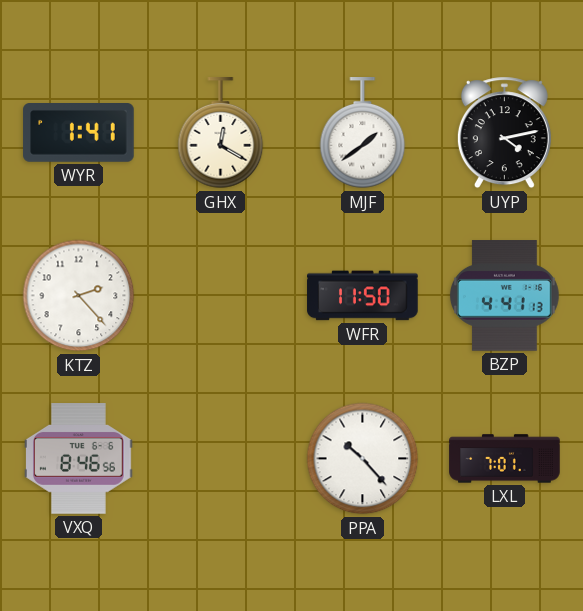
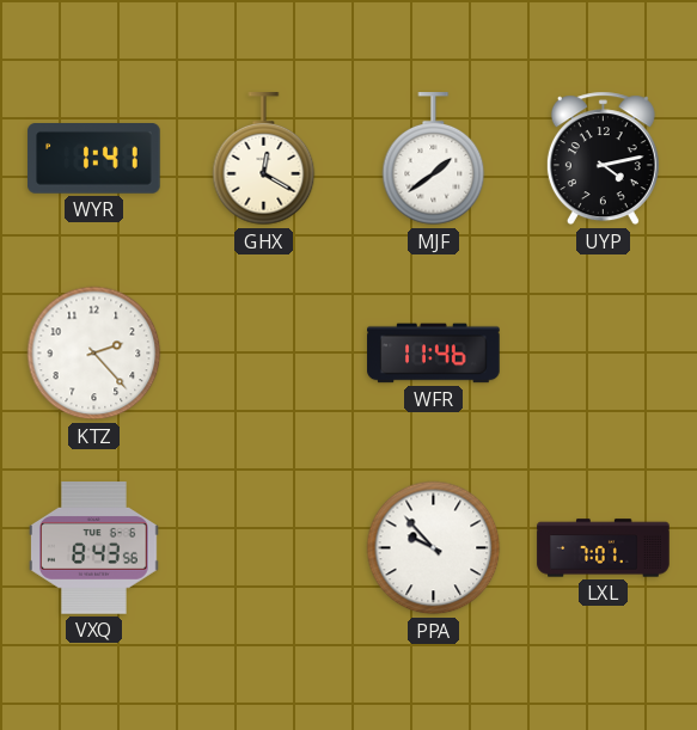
WFR: 11:50 -> 11:46 (434, 354)
BZP: 4:41 -> none (504, 296)
VXQ: 8:46 -> 8:43 (94, 548)
PPA: 10:23 -> 9:53 (434, 548)
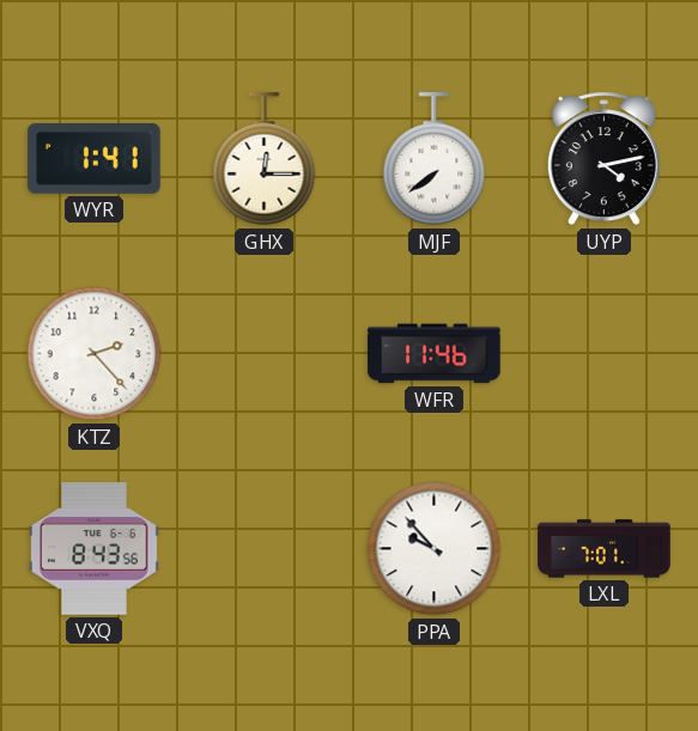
GHX: 12:20 -> 12:15 (265, 159)
MJF: 1:39 -> 7:39 (435, 159)
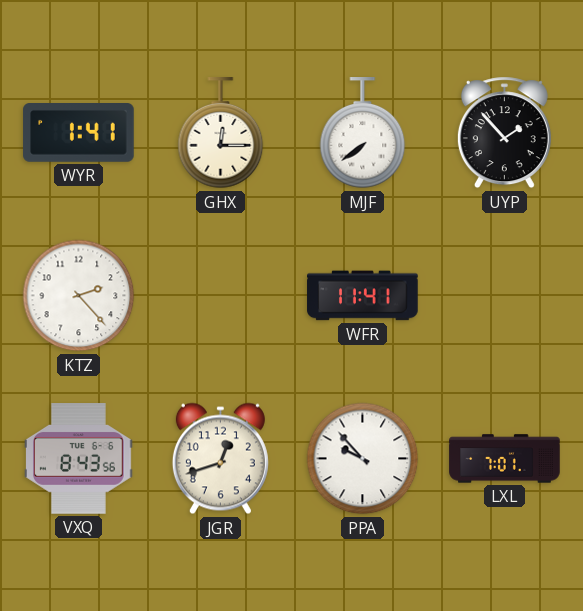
UYP: 4:13 -> 1:53 (504, 133)
WFR: 11:46 -> 11:41 (363, 296)
JGR: none -> 12:42 (220, 459)
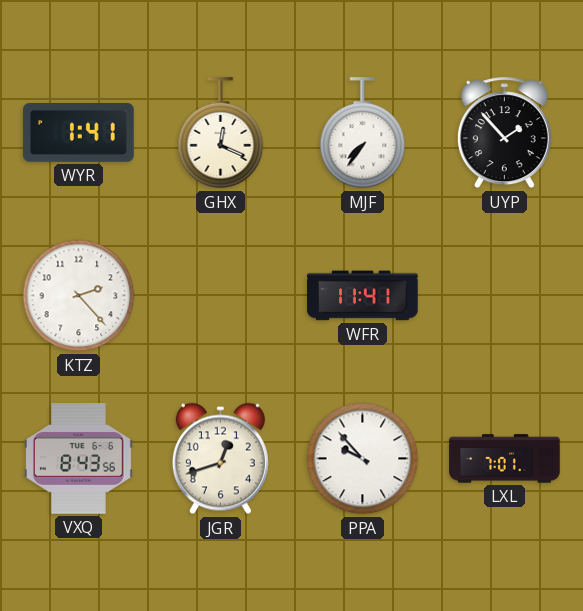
GHX: 12:15 -> 12:19 (221, 133)
MJF: 7:39 -> 7:36 (363, 133)
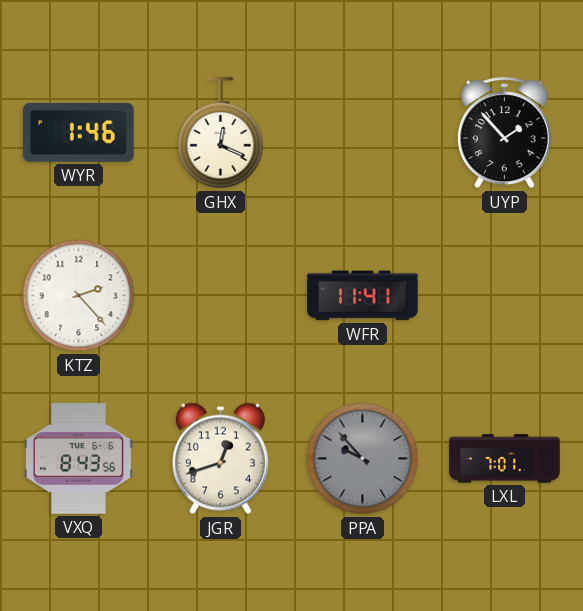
WYR: 1:41 -> 1:46 (79, 133)
MJF: 7:36 -> none (363, 133)
PPA dial: white -> grey (363, 459)
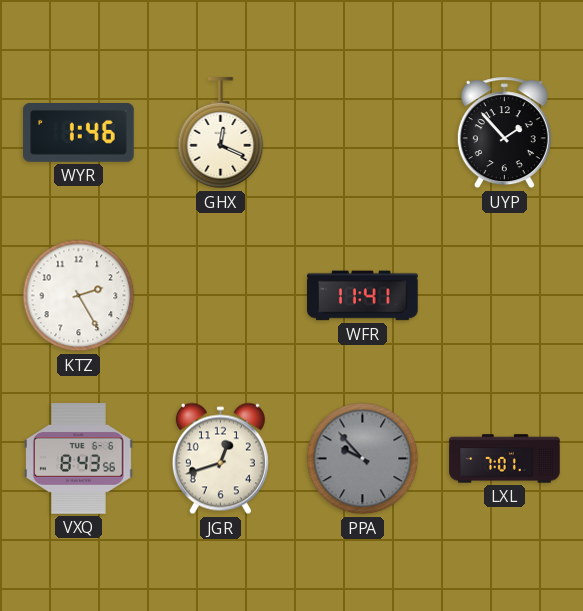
KTZ: 2:23 -> 2:25 (79, 296)
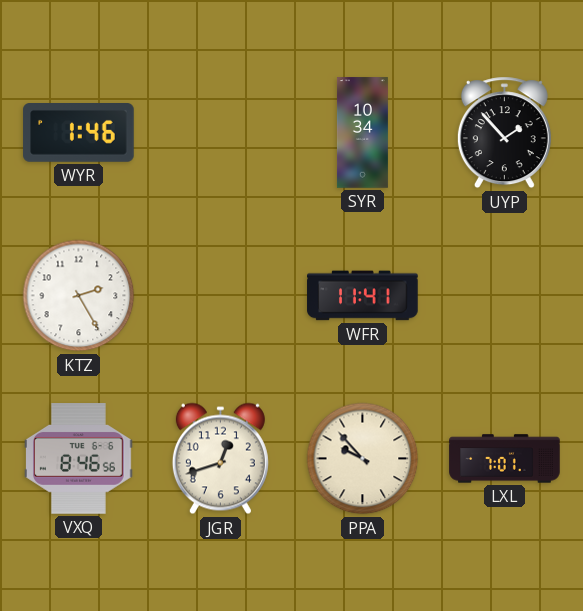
GHX: 12:19 -> none (221, 133)
SYR: none -> 10:34 (362, 133)
VXQ: 8:43 -> 8:46 (79, 459)
PPA dial: grey -> cream (363, 459)
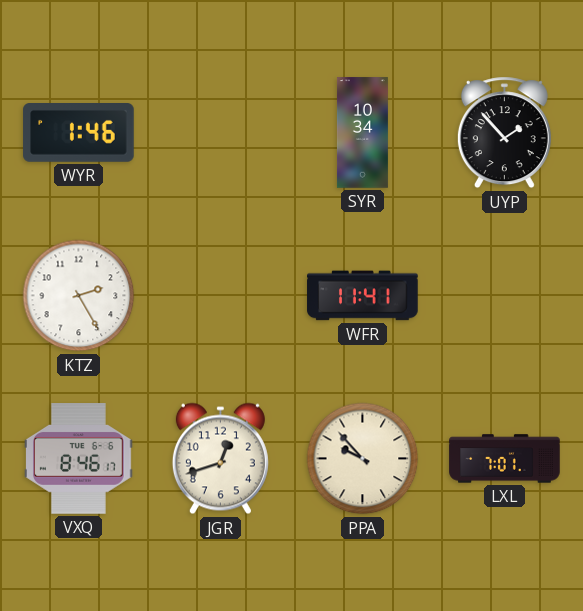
VXQ: 8:46:56 -> 8:46:17 (79, 459)
